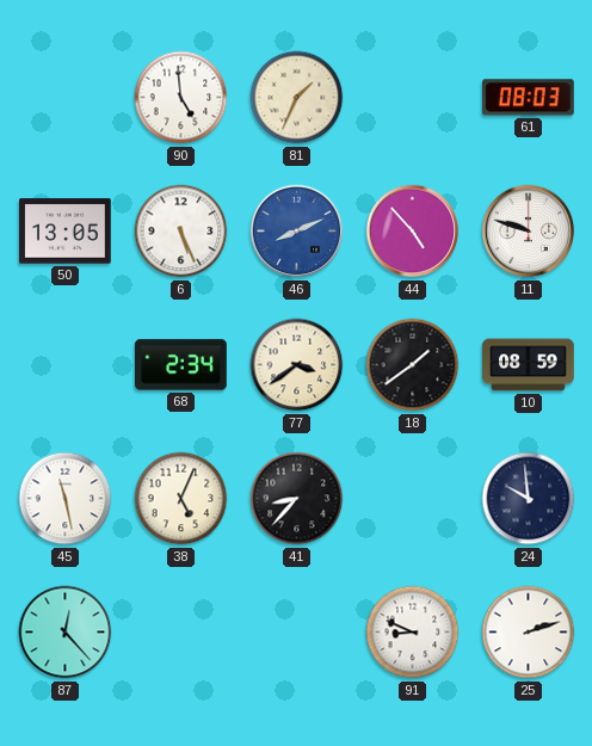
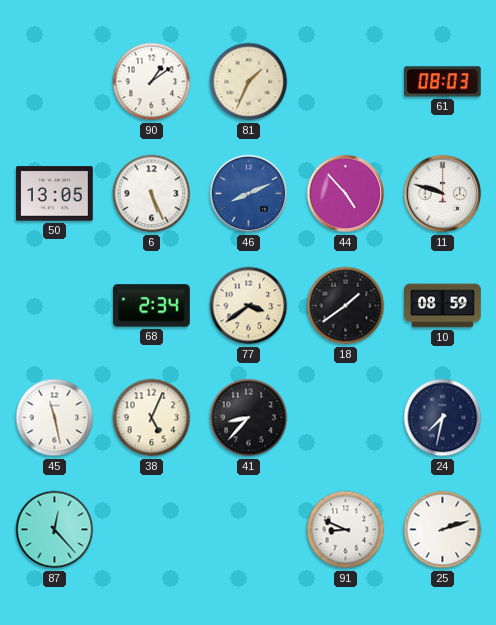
90: 4:59 -> 1:09 (152, 82)
24: 9:59 -> 7:32 (443, 418)
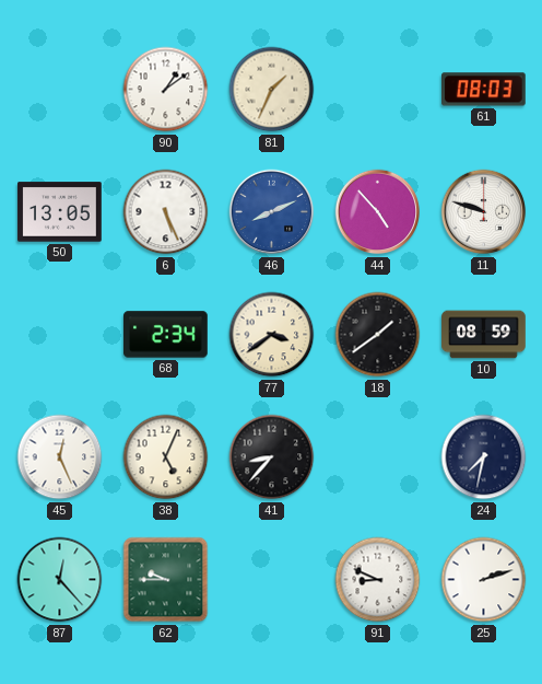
45: 11:28 -> 12:26 (60, 457)
62: none -> 9:45 (166, 580)
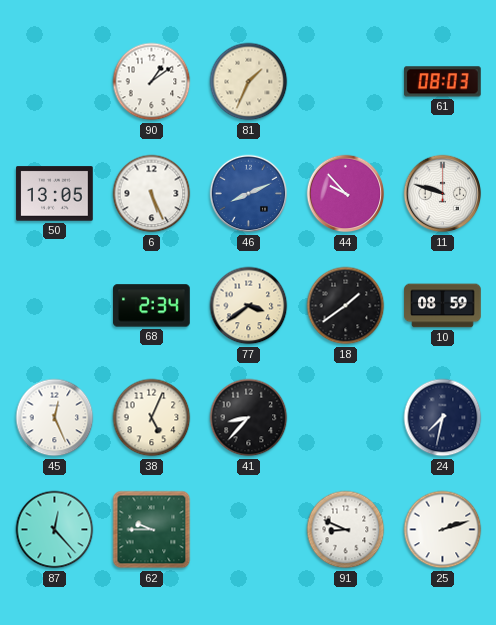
44: 4:53 -> 9:53 (346, 194)
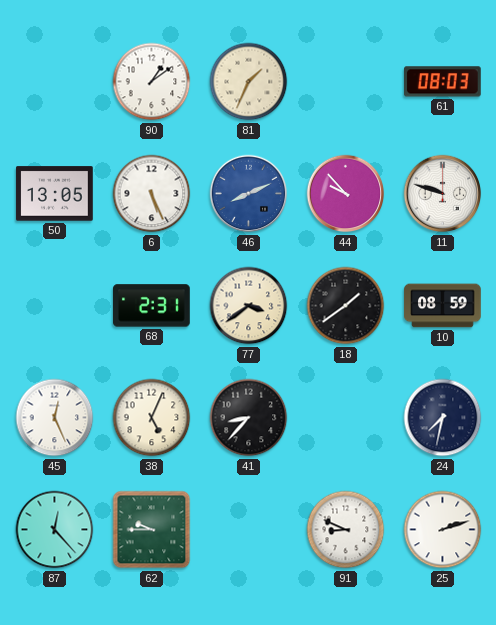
68: 2:34 -> 2:31 (152, 306)
